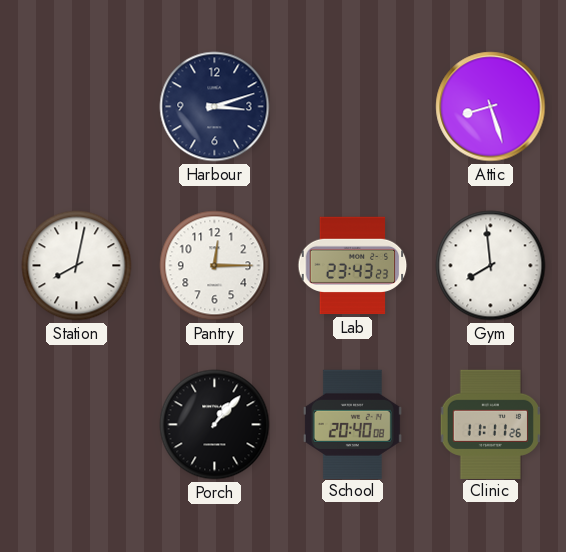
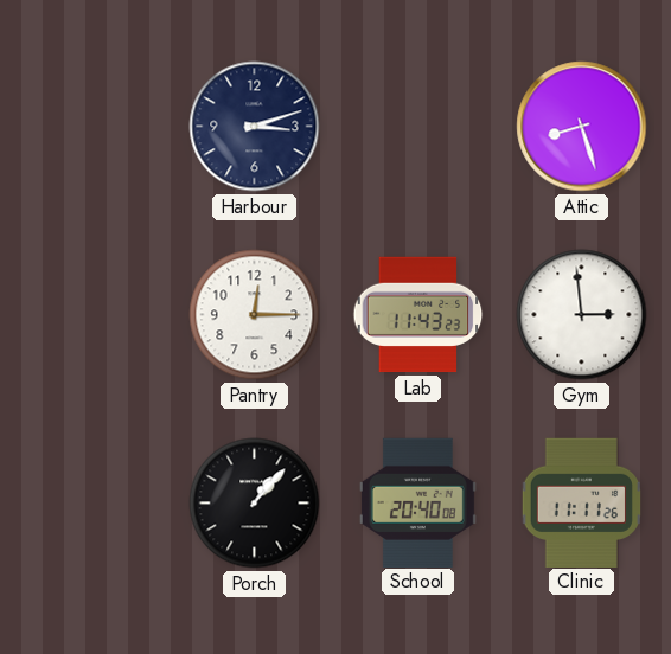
Station: 8:02 -> none (77, 266)
Lab: 23:43 -> 11:43 (418, 315)
Gym: 7:59 -> 2:59 (582, 315)
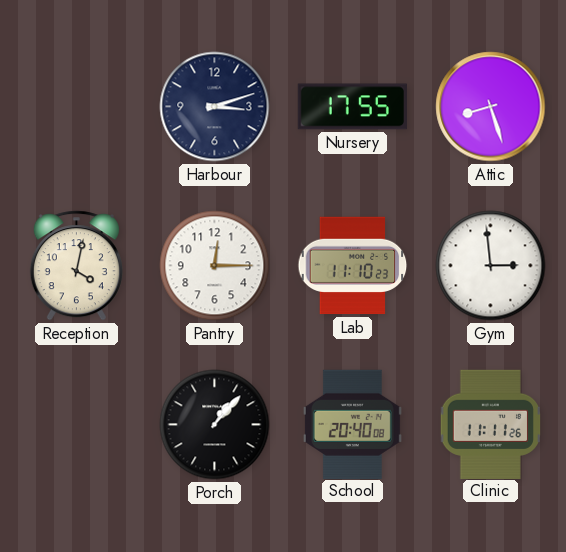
Nursery: none -> 17:55 (352, 107)
Reception: none -> 4:02 (76, 266)
Lab: 11:43 -> 11:10 (353, 266)
